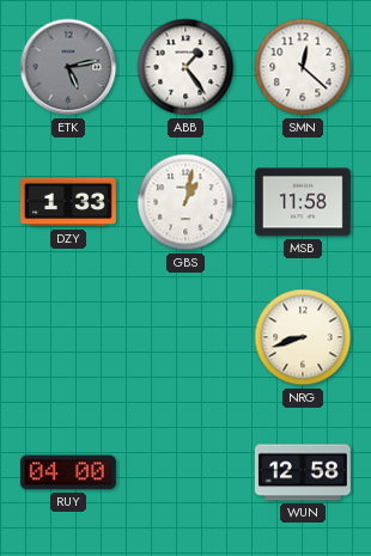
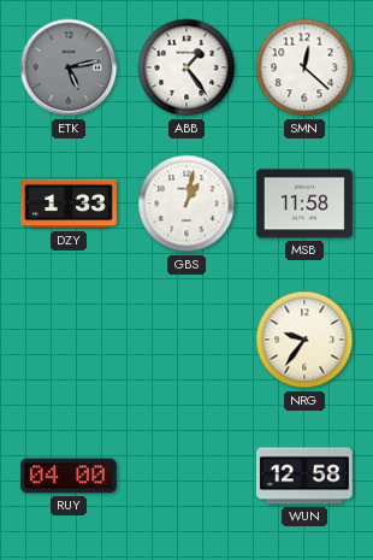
NRG: 8:42 -> 9:36 (304, 340)
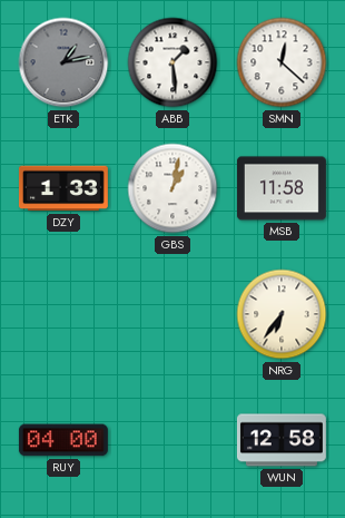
ETK: 5:13 -> 1:13 (63, 62)
ABB: 1:24 -> 1:29 (172, 62)
NRG: 9:36 -> 6:36 (282, 314)
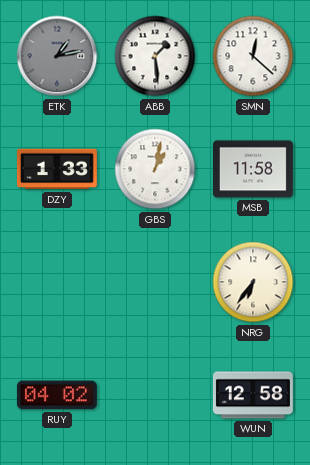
RUY: 04:00 -> 04:02 (57, 395)
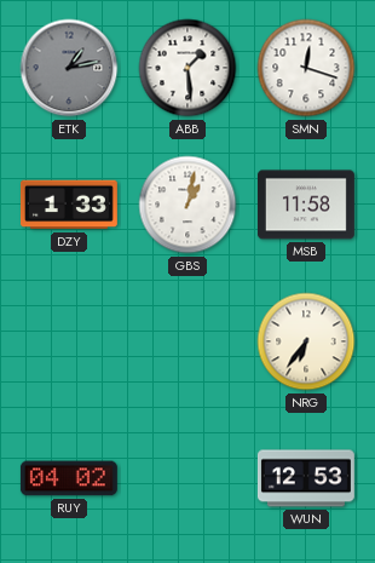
SMN: 12:22 -> 12:18 (306, 68)
WUN: 12:58 -> 12:53 (306, 478)
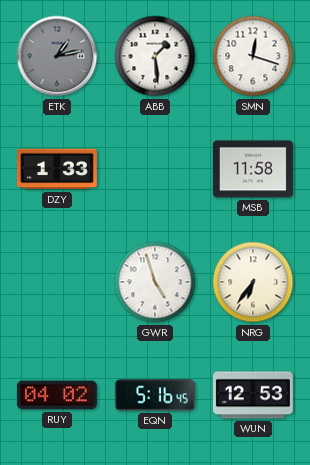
GBS: 1:02 -> none (187, 205)
GWR: none -> 4:57 (155, 282)
EQN: none -> 5:16 (155, 395)
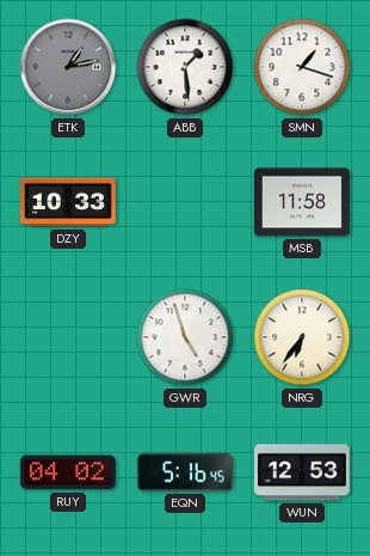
SMN: 12:18 -> 1:18 (302, 67)
DZY: 1:33 -> 10:33 (68, 202)
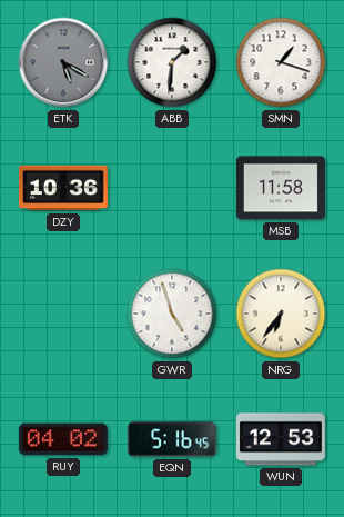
ETK: 1:13 -> 5:20 (63, 62)
ABB: 1:29 -> 1:31 (172, 62)
DZY: 10:33 -> 10:36 (63, 188)
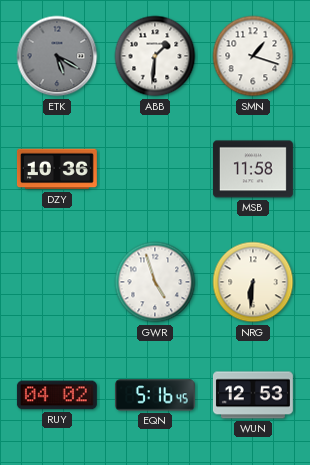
NRG: 6:36 -> 6:31 (253, 282)
